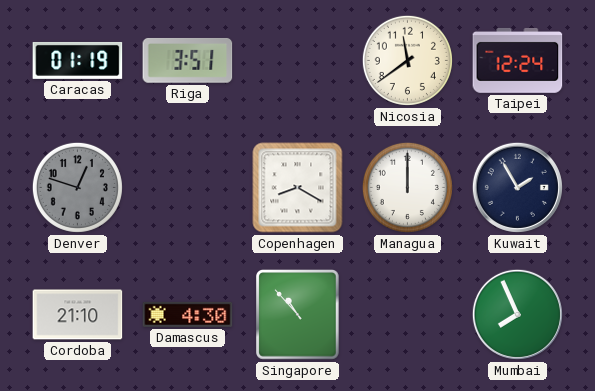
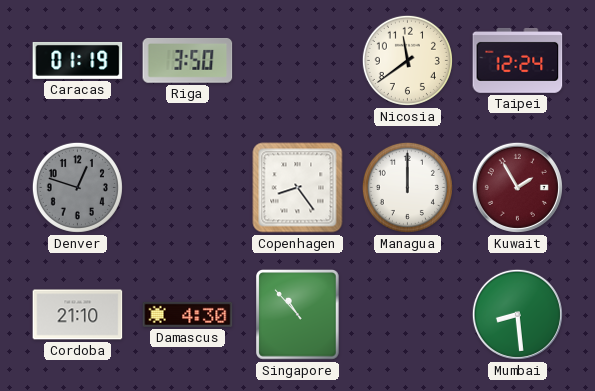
Riga: 3:51 -> 3:50 (188, 60)
Copenhagen: 8:20 -> 8:24 (298, 188)
Kuwait dial: navy -> burgundy (517, 187)
Mumbai: 7:56 -> 8:29 (517, 314)
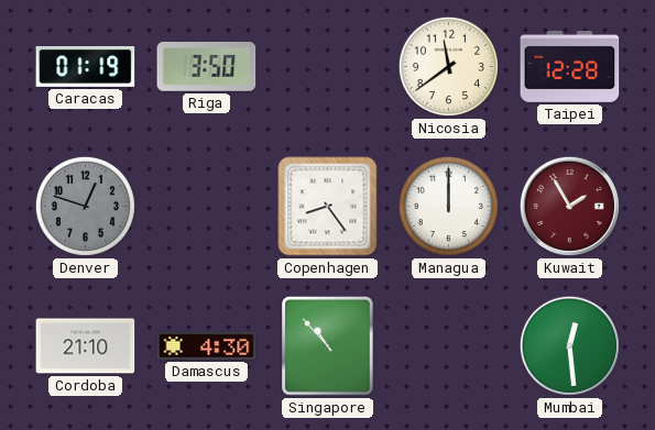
Taipei: 12:24 -> 12:28 (570, 66)
Mumbai: 8:29 -> 12:29 (569, 345)
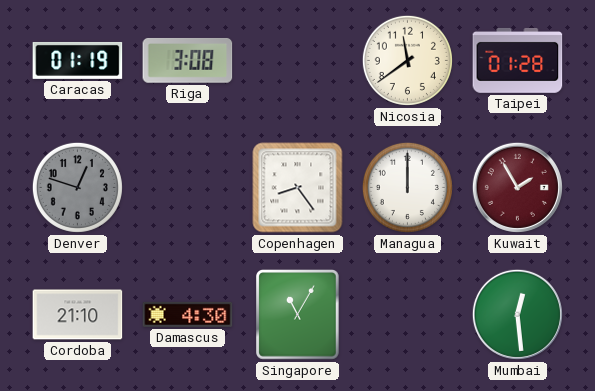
Riga: 3:50 -> 3:08 (188, 60)
Taipei: 12:28 -> 01:28 (518, 60)
Singapore: 10:53 -> 11:05 (298, 315)
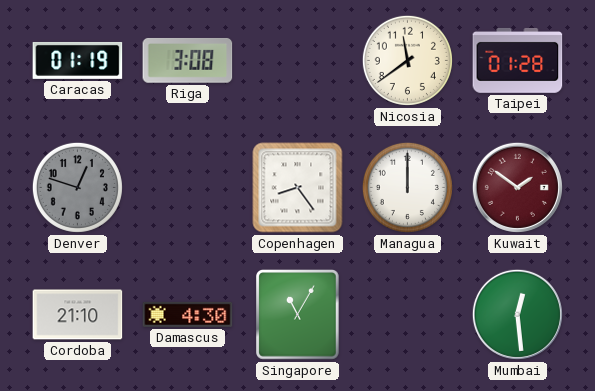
Kuwait: 1:55 -> 1:51 (517, 187)
